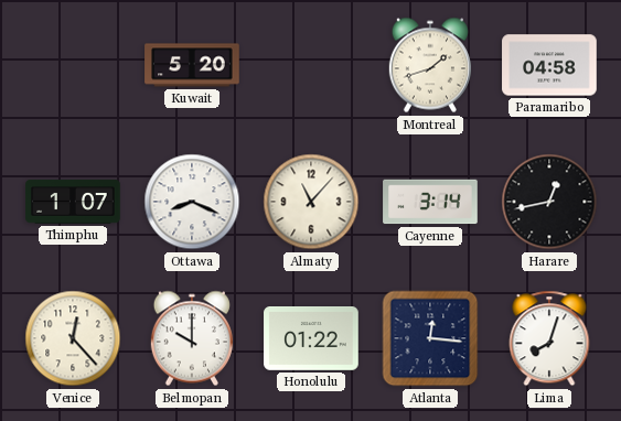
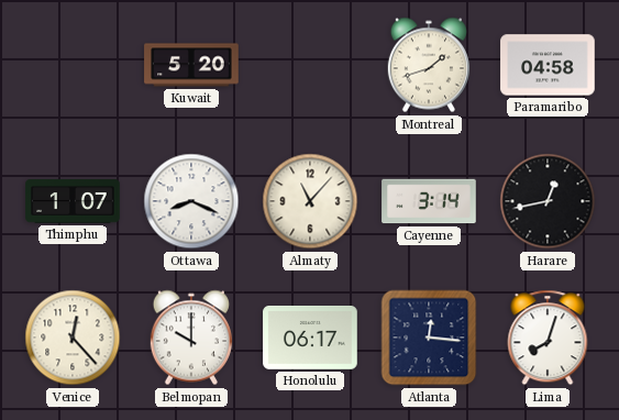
Honolulu: 01:22 -> 06:17 (310, 339)
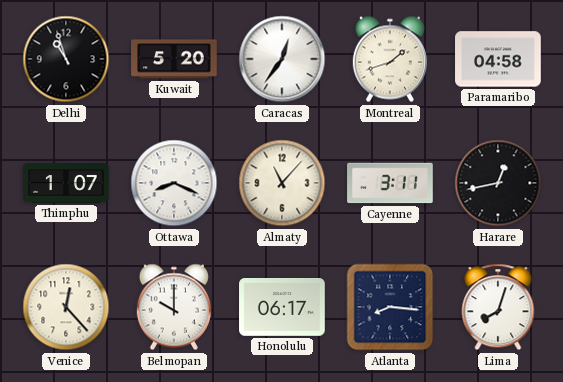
Delhi: none -> 10:57 (66, 59)
Caracas: none -> 12:36 (282, 59)
Cayenne: 3:14 -> 3:11 (390, 183)
Atlanta: 12:16 -> 8:16 (390, 307)
